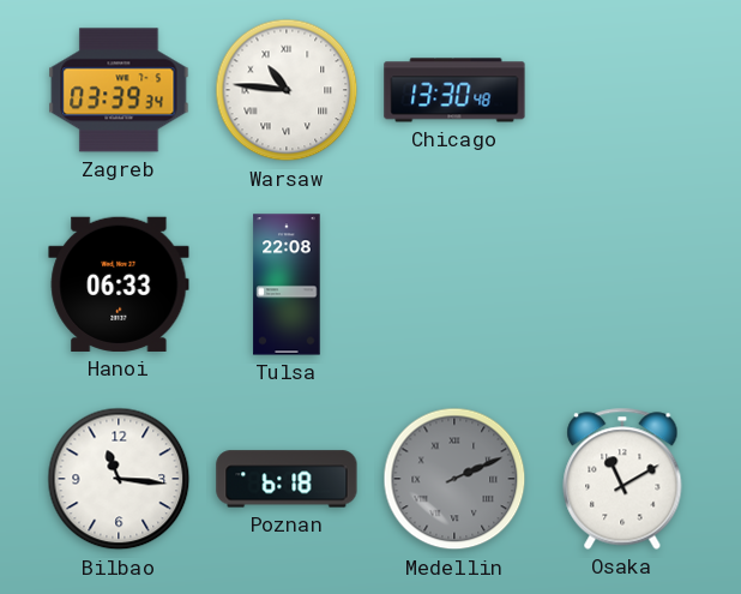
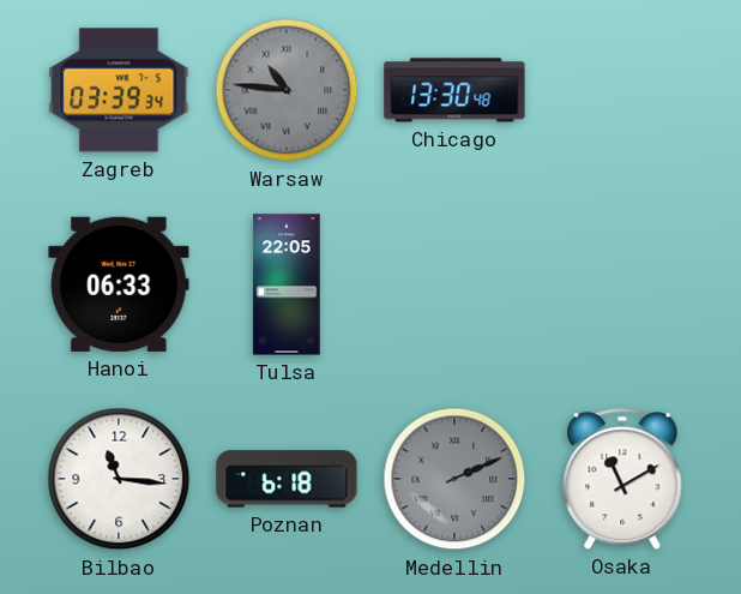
Warsaw dial: white -> grey (287, 90)
Tulsa: 22:08 -> 22:05 (287, 284)
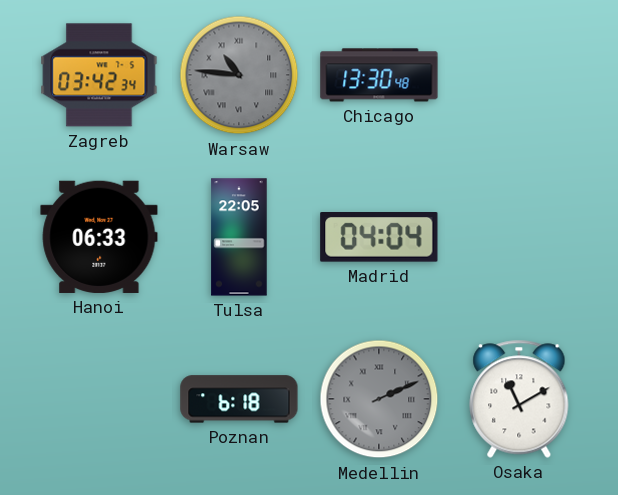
Zagreb: 03:39 -> 03:42 (99, 75)
Madrid: none -> 04:04 (379, 238)
Bilbao: 11:16 -> none (119, 479)
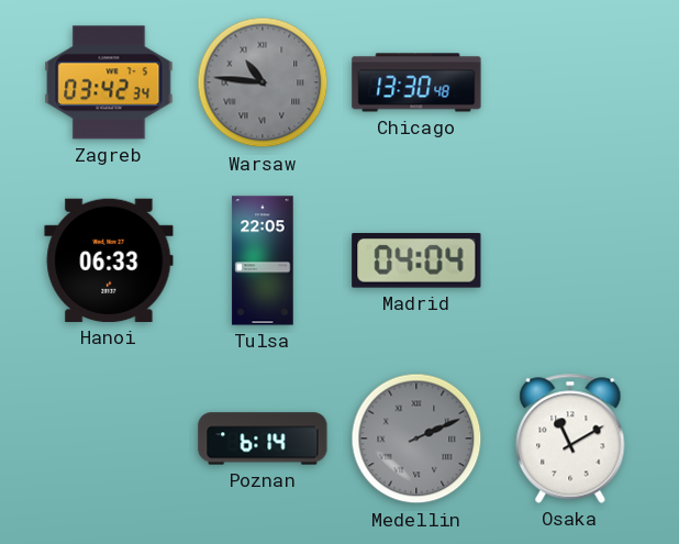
Poznan: 6:18 -> 6:14 (263, 438)
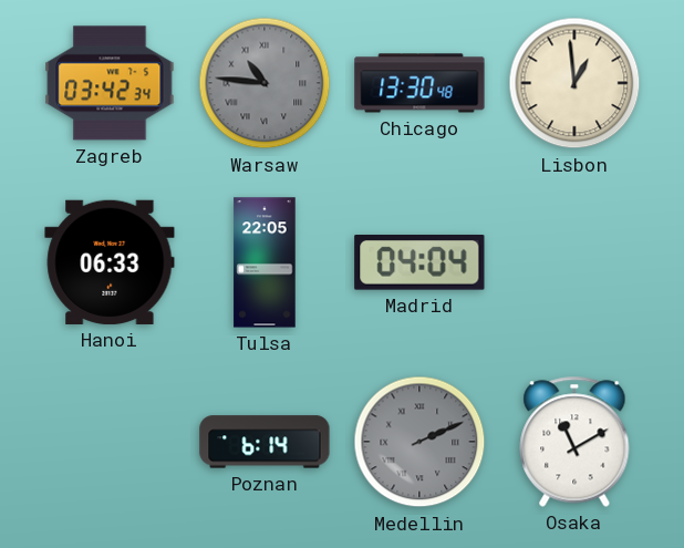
Lisbon: none -> 12:59 (574, 83)
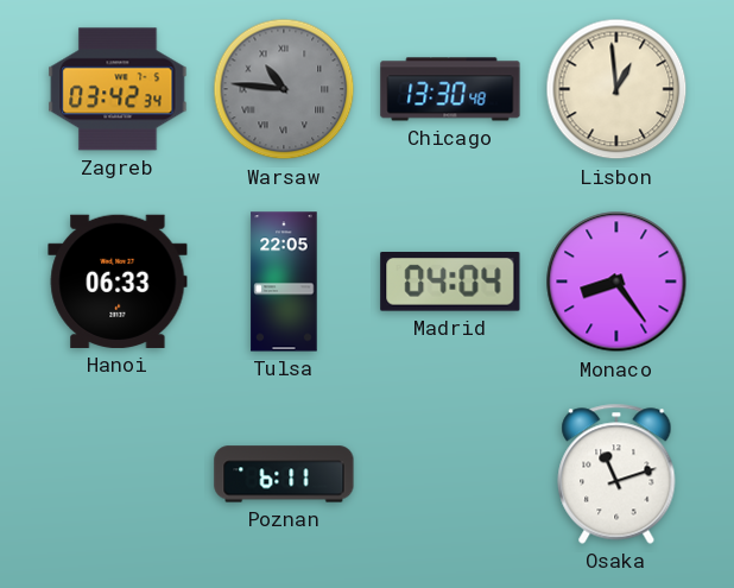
Monaco: none -> 8:24 (616, 282)
Poznan: 6:14 -> 6:11 (284, 474)
Medellin: 2:11 -> none (419, 442)
Osaka: 11:10 -> 11:12 (616, 474)
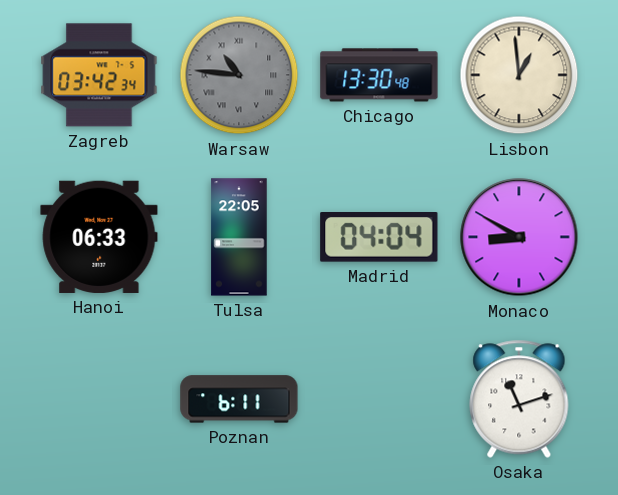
Monaco: 8:24 -> 8:50 (519, 237)
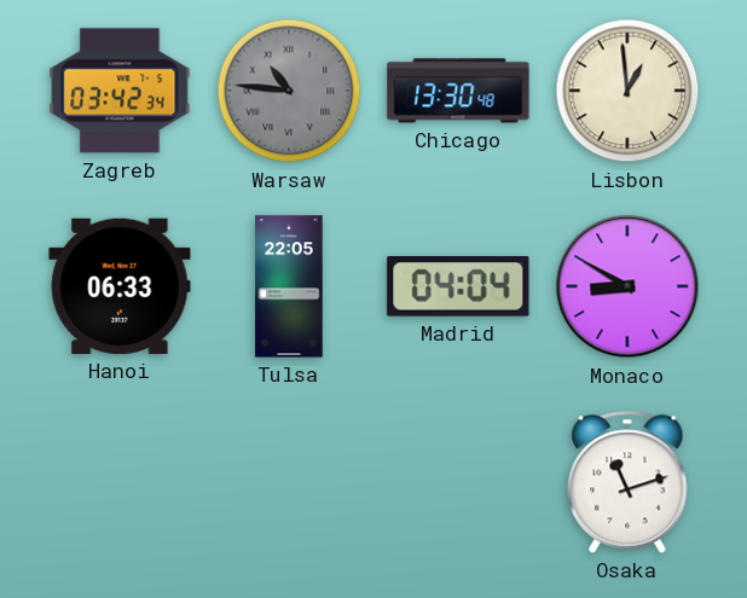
Poznan: 6:11 -> none (239, 399)
